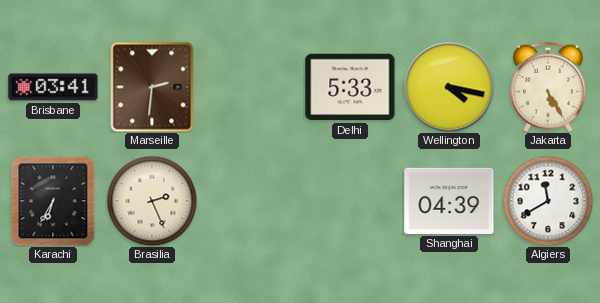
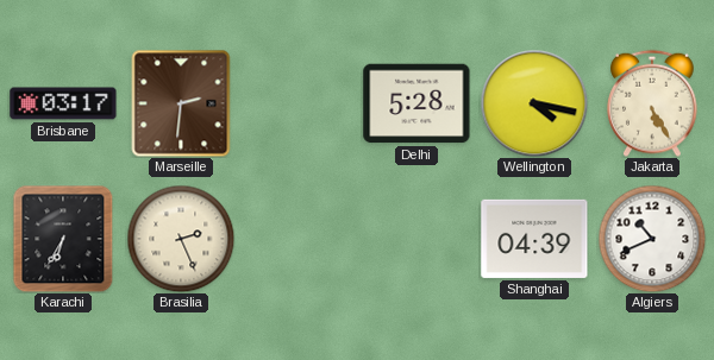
Brisbane: 03:41 -> 03:17 (63, 103)
Delhi: 5:33 -> 5:28 (416, 103)
Algiers: 11:40 -> 10:41 (652, 239)
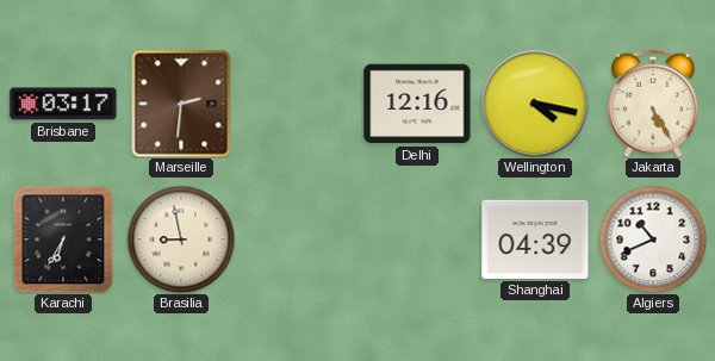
Delhi: 5:28 -> 12:16 (417, 104)
Brasilia: 2:26 -> 8:58 (181, 239)
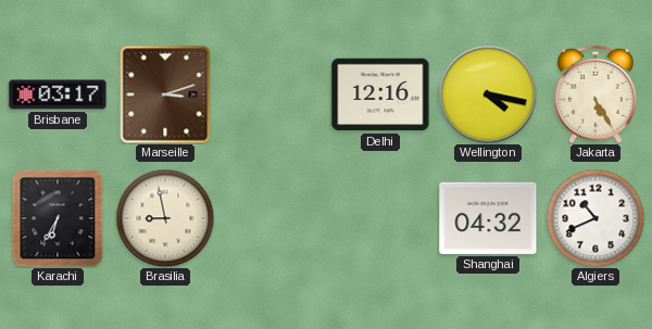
Marseille: 2:31 -> 3:12 (165, 94)
Shanghai: 04:39 -> 04:32 (488, 218)
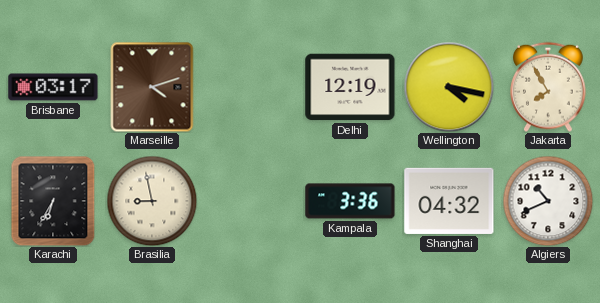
Marseille: 3:12 -> 4:12 (152, 87)
Delhi: 12:16 -> 12:19 (350, 87)
Jakarta: 5:25 -> 7:55 (549, 87)
Kampala: none -> 3:36 (350, 201)
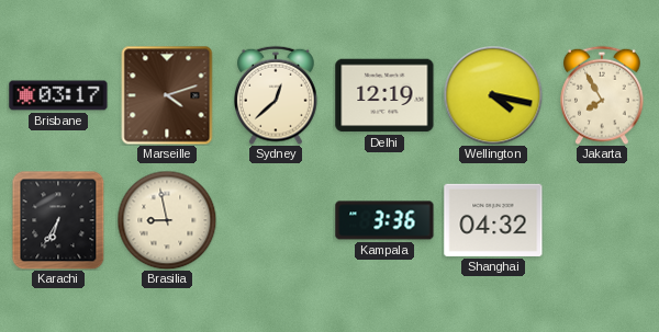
Sydney: none -> 12:38 (277, 95)
Algiers: 10:41 -> none (548, 201)
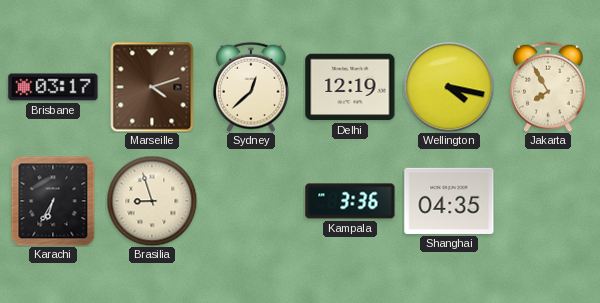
Brasilia: 8:58 -> 8:57 (152, 201)
Shanghai: 04:32 -> 04:35 (449, 201)
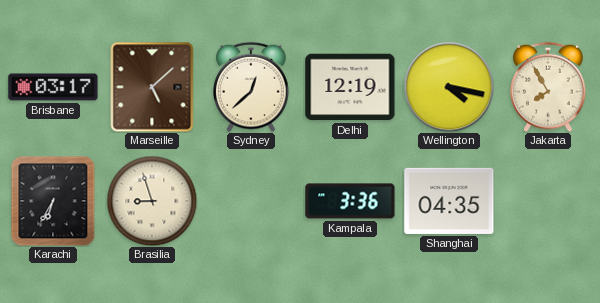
Marseille: 4:12 -> 5:08 (152, 87)
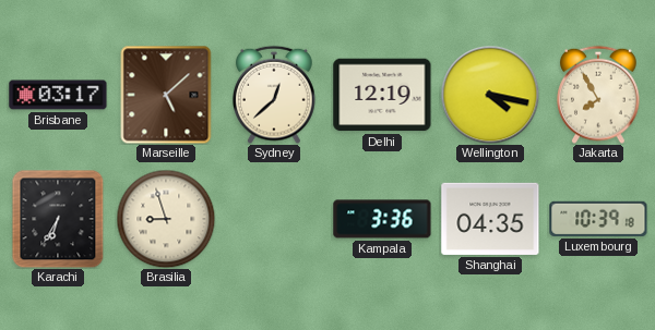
Luxembourg: none -> 10:39 (598, 219)
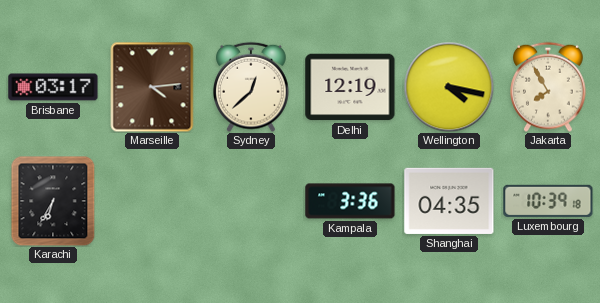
Marseille: 5:08 -> 4:14 (152, 87)
Brasilia: 8:57 -> none (166, 219)
